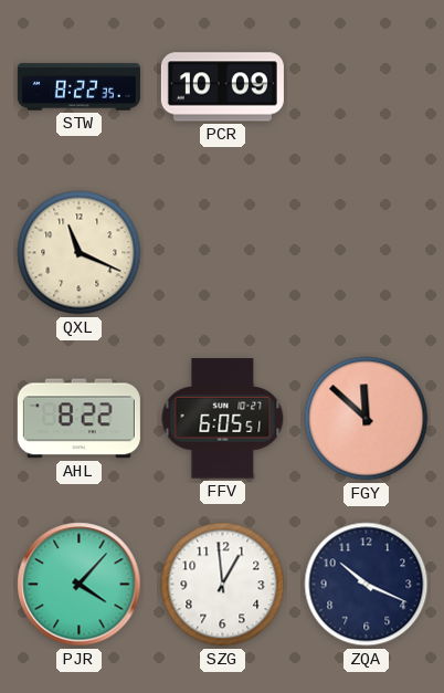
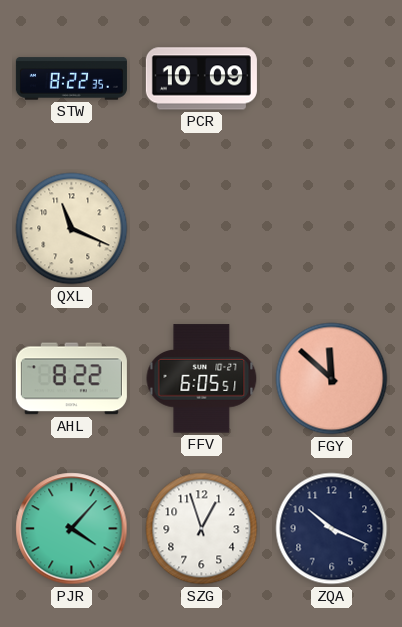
SZG: 12:59 -> 12:57 (202, 529)
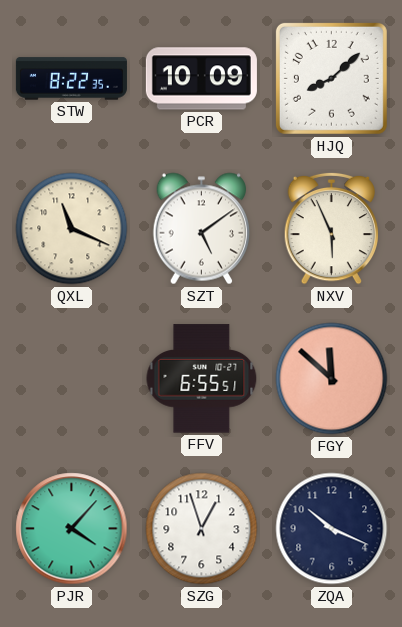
HJQ: none -> 8:08 (331, 78)
SZT: none -> 5:09 (201, 229)
NXV: none -> 5:56 (332, 228)
AHL: 8:22 -> none (71, 379)
FFV: 6:05 -> 6:55 (202, 379)
